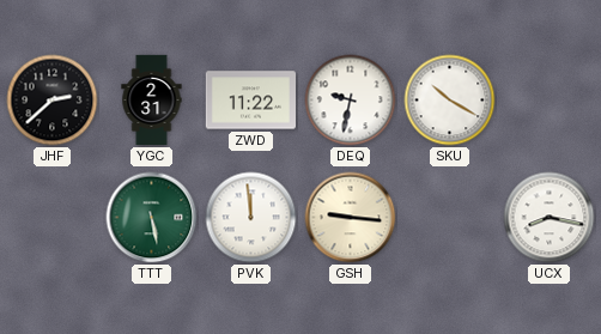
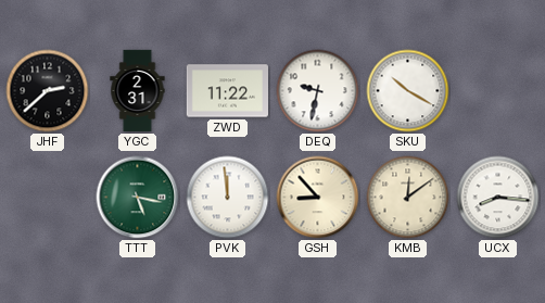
TTT: 5:28 -> 5:17 (138, 198)
GSH: 9:16 -> 8:53 (318, 198)
KMB: none -> 12:09 (408, 198)
UCX: 8:17 -> 8:16 (498, 198)
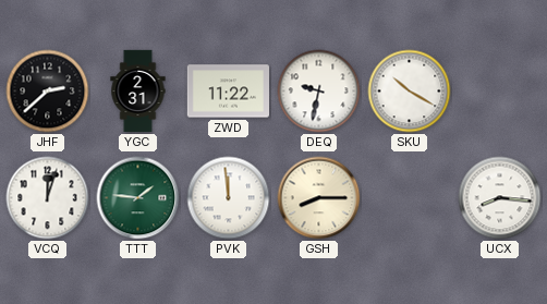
VCQ: none -> 12:03 (48, 198)
TTT: 5:17 -> 1:46 (138, 198)
GSH: 8:53 -> 8:15 (319, 198)
KMB: 12:09 -> none (408, 198)
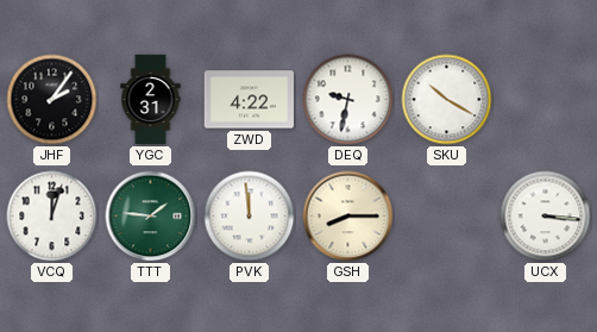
JHF: 2:38 -> 2:06 (52, 100)
ZWD: 11:22 -> 4:22 (249, 100)
UCX: 8:16 -> 3:16 (546, 217)
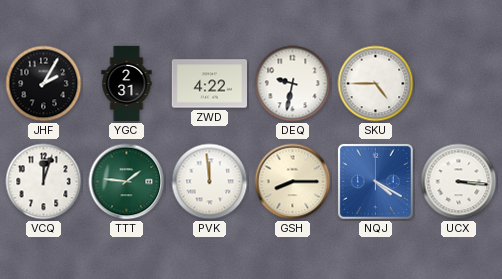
JHF: 2:06 -> 2:05 (44, 84)
SKU: 10:20 -> 4:45 (376, 84)
NQJ: none -> 4:20 (375, 181)
